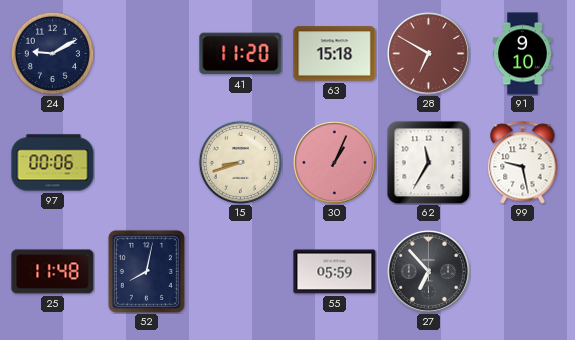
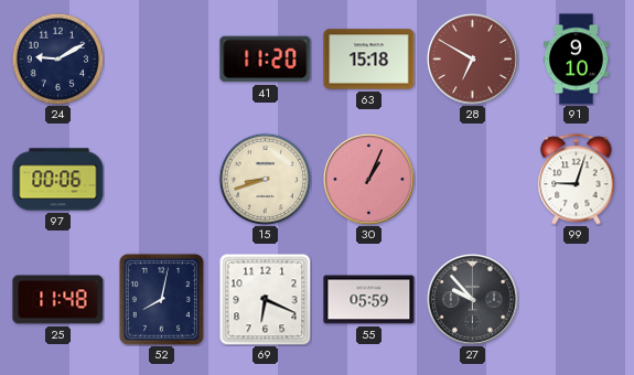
62: 11:35 -> none (428, 162)
99: 9:28 -> 9:03 (577, 180)
69: none -> 6:19 (265, 299)
27: 6:53 -> 9:53 (472, 299)
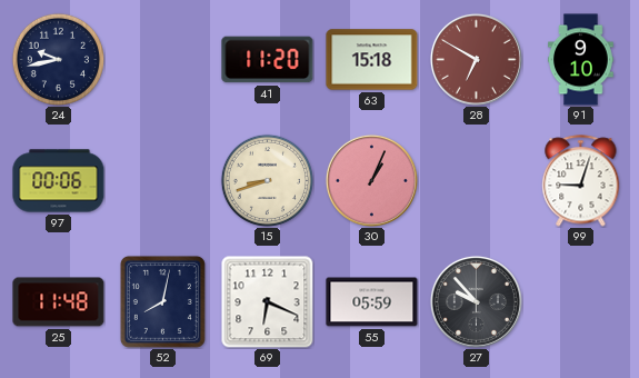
24: 9:10 -> 9:43 (58, 59)
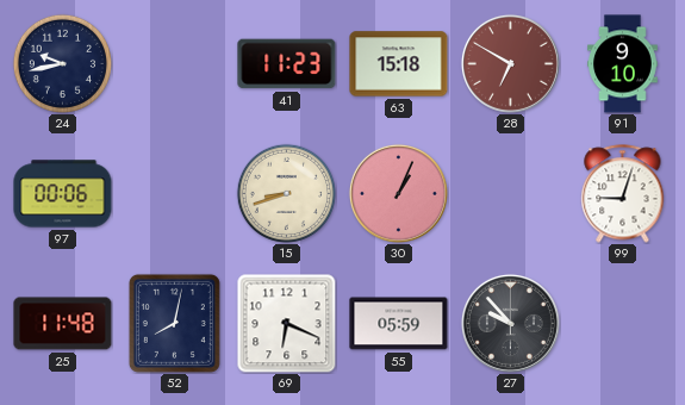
41: 11:20 -> 11:23 (287, 64)
